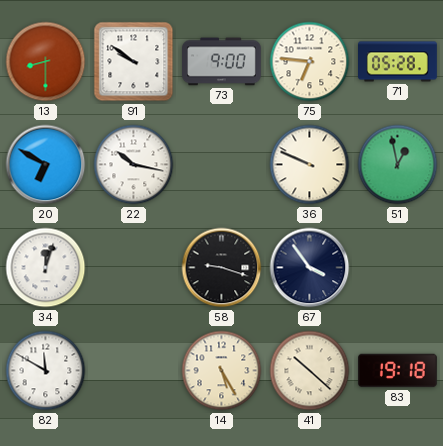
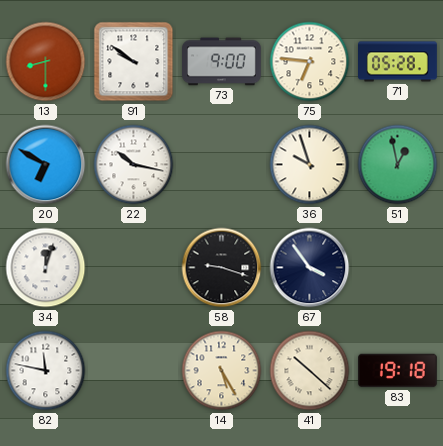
36: 9:49 -> 9:57 (310, 165)
82: 11:50 -> 11:47 (46, 371)
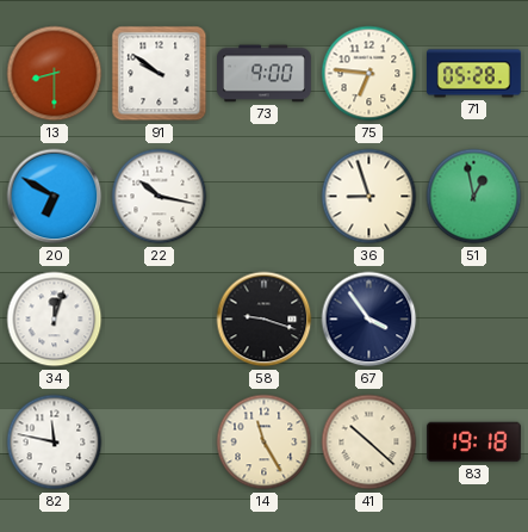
36: 9:57 -> 8:57 (369, 197)
14: 5:25 -> 11:25 (265, 443)
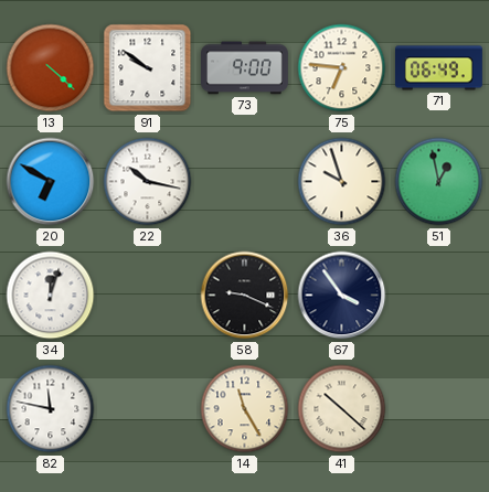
13: 8:30 -> 4:22 (51, 68)
71: 05:28 -> 06:49 (439, 68)
36: 8:57 -> 9:57 (342, 182)
58: 9:18 -> 9:19 (245, 296)
83: 19:18 -> none (474, 443)
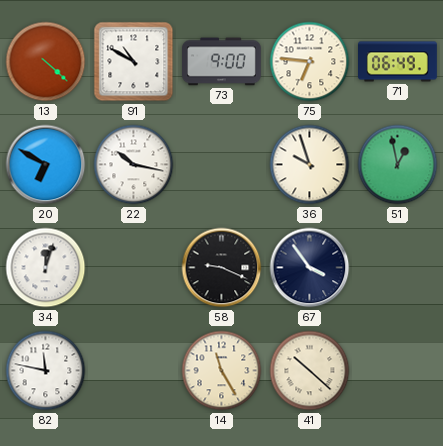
91: 9:51 -> 10:50 (134, 62)
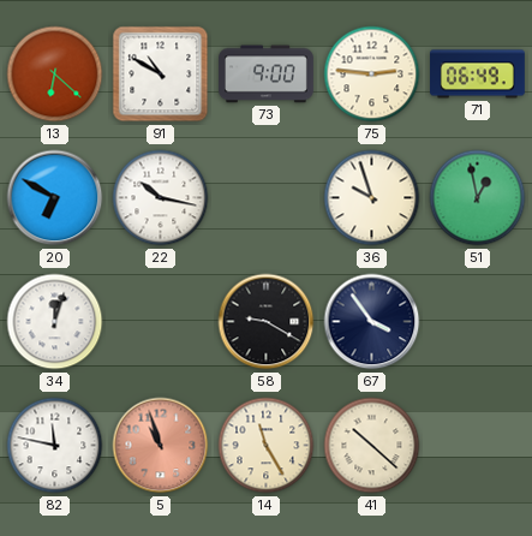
13: 4:22 -> 6:22 (55, 75)
75: 6:46 -> 2:46 (372, 75)
58: 9:19 -> 9:20 (267, 322)
5: none -> 10:57 (161, 446)
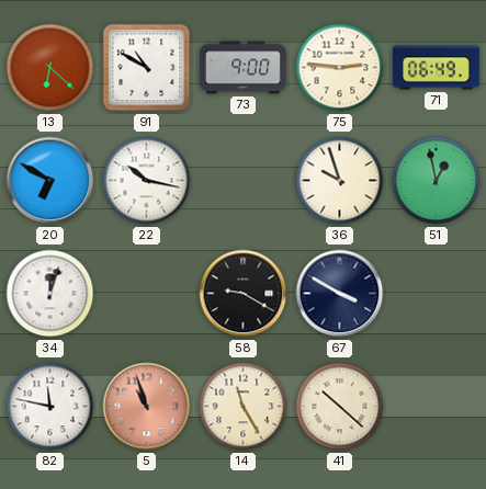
67: 3:54 -> 3:50 (340, 294)
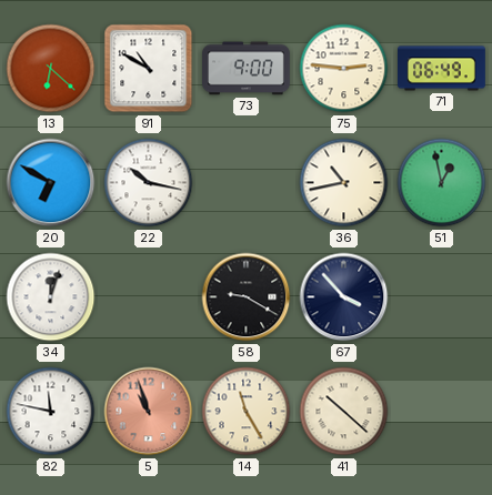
36: 9:57 -> 10:43 (344, 183)
67: 3:50 -> 3:53 (344, 297)
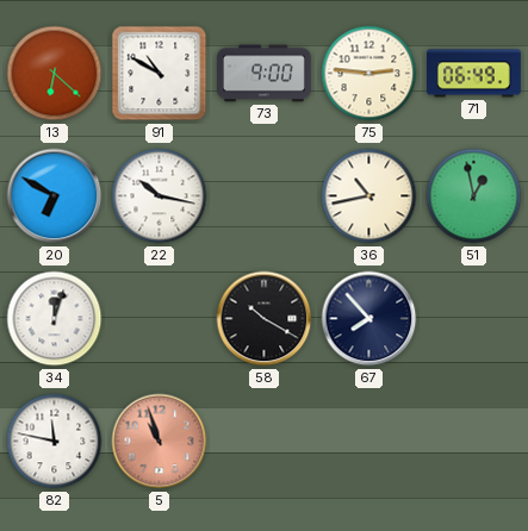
58: 9:20 -> 10:20 (265, 319)
67: 3:53 -> 7:53 (369, 319)
14: 11:25 -> none (247, 412)
41: 10:22 -> none (344, 412)
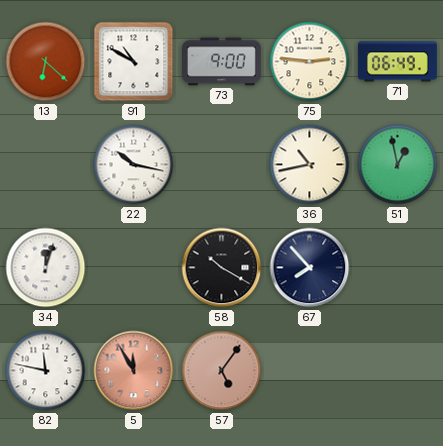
20: 6:50 -> none (55, 196)
5: 10:57 -> 11:55 (134, 371)
57: none -> 5:06 (222, 371)
